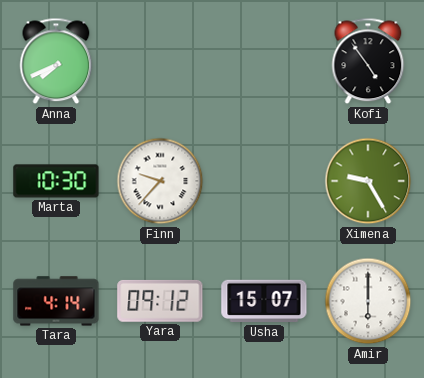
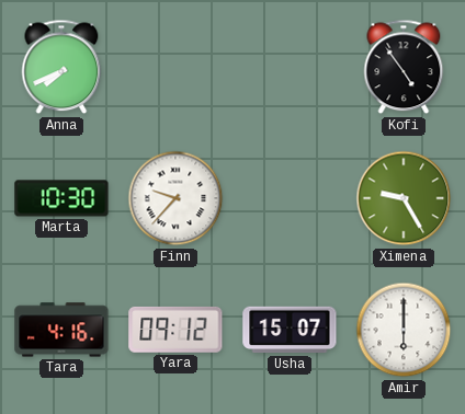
Tara: 4:14 -> 4:16 (61, 330)
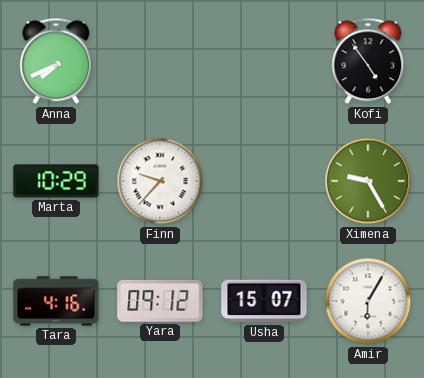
Marta: 10:30 -> 10:29 (56, 181)
Amir: 6:00 -> 6:05 (368, 301)
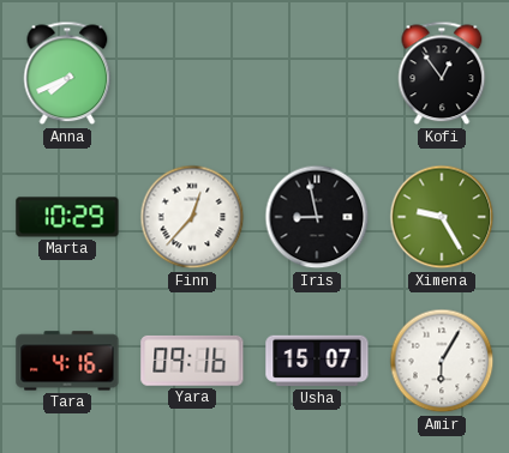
Kofi: 4:54 -> 12:54 (442, 73)
Finn: 9:37 -> 12:37 (192, 217)
Iris: none -> 8:58 (317, 217)
Yara: 09:12 -> 09:16 (192, 361)
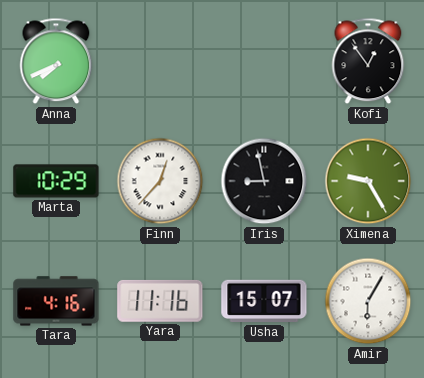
Yara: 09:16 -> 11:16 (160, 301)
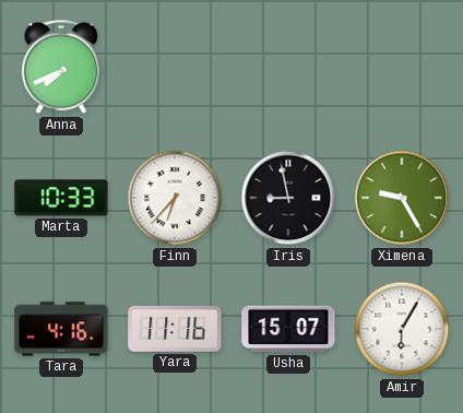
Kofi: 12:54 -> none (368, 61)
Marta: 10:29 -> 10:33 (61, 198)
Finn: 12:37 -> 6:37 (175, 198)
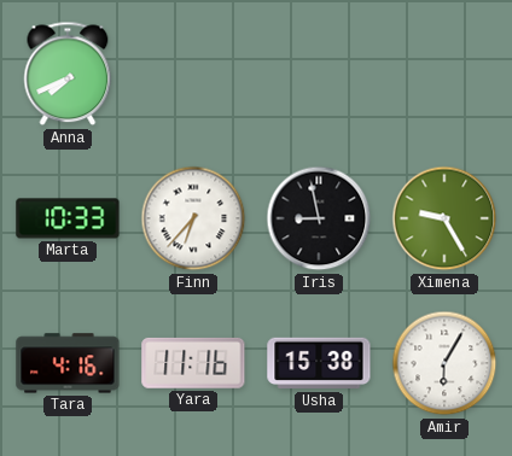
Usha: 15:07 -> 15:38 (319, 363)
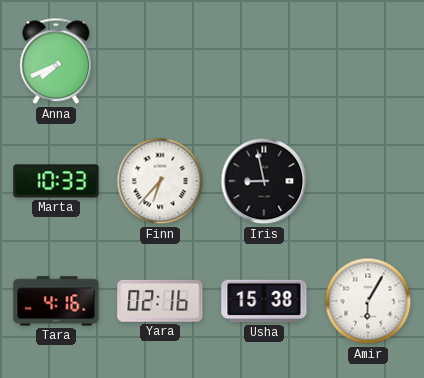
Ximena: 9:25 -> none (444, 218)
Yara: 11:16 -> 02:16 (160, 301)
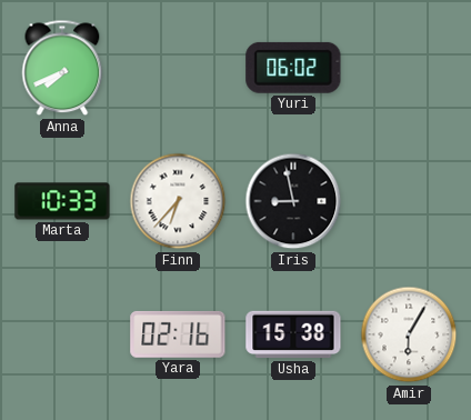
Yuri: none -> 06:02 (293, 68)
Tara: 4:16 -> none (56, 301)
